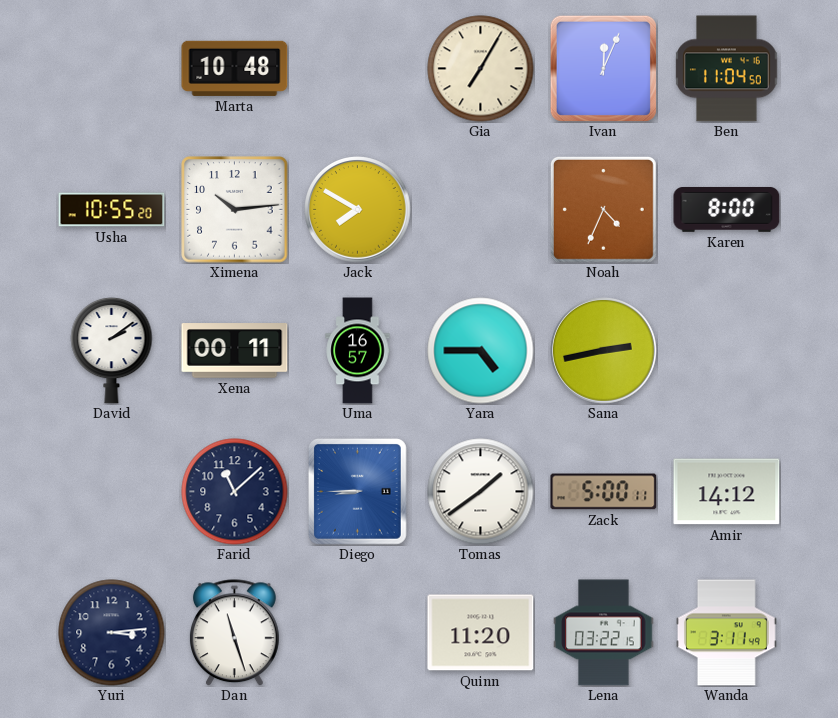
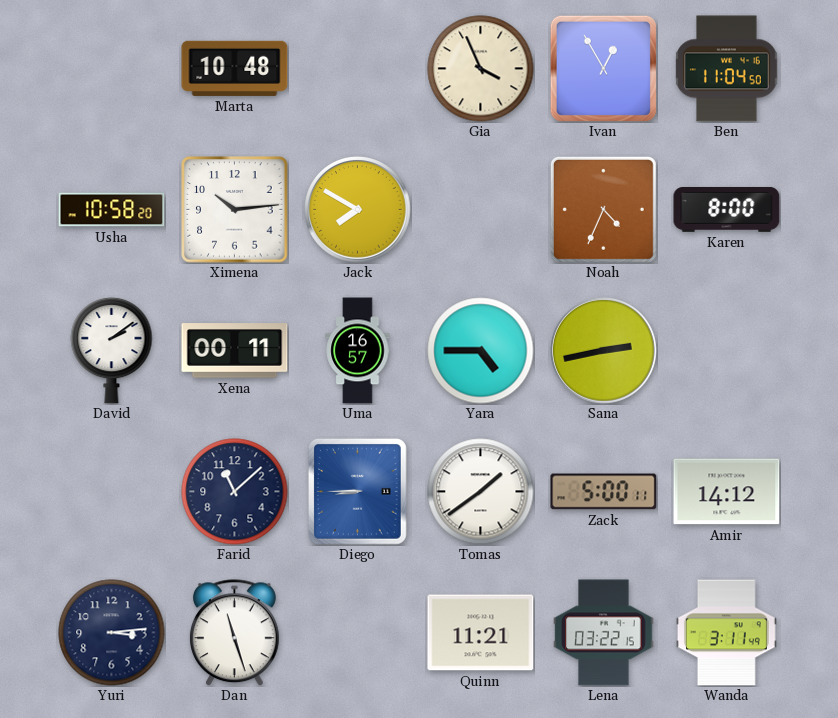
Gia: 7:05 -> 3:56 (481, 69)
Ivan: 12:04 -> 12:55 (603, 68)
Usha: 10:55 -> 10:58 (112, 210)
Quinn: 11:20 -> 11:21 (481, 633)
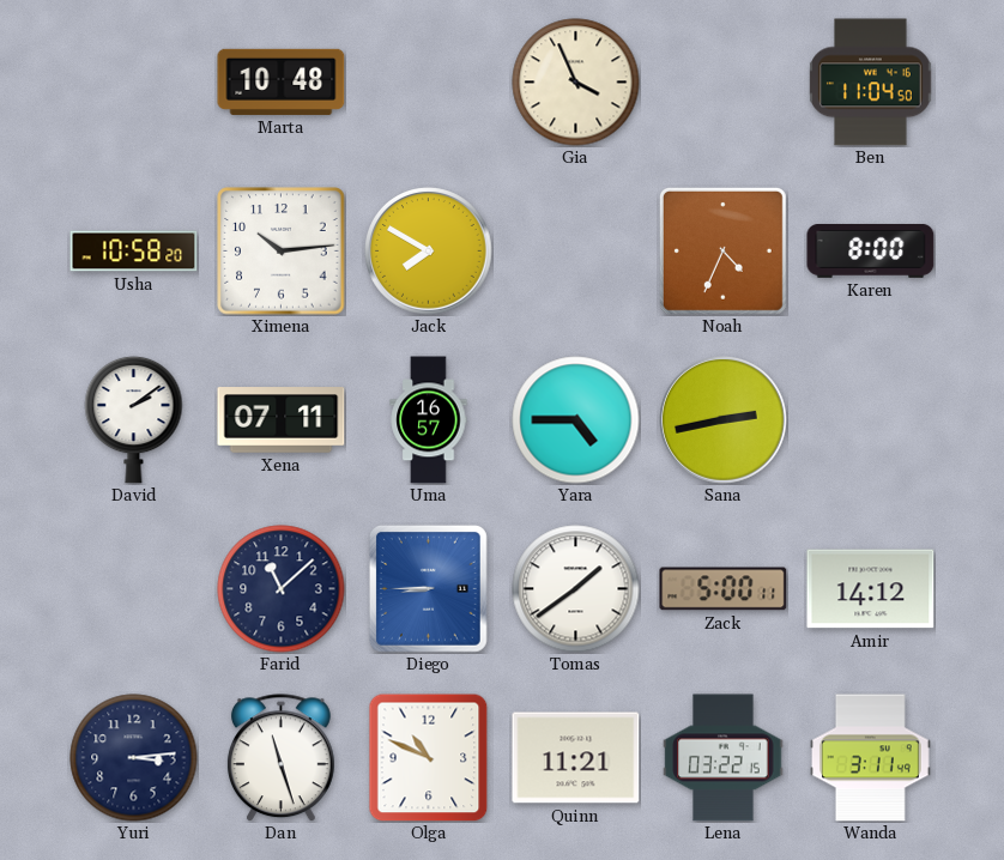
Ivan: 12:55 -> none (603, 68)
Xena: 00:11 -> 07:11 (282, 420)
Olga: none -> 10:49 (429, 757)
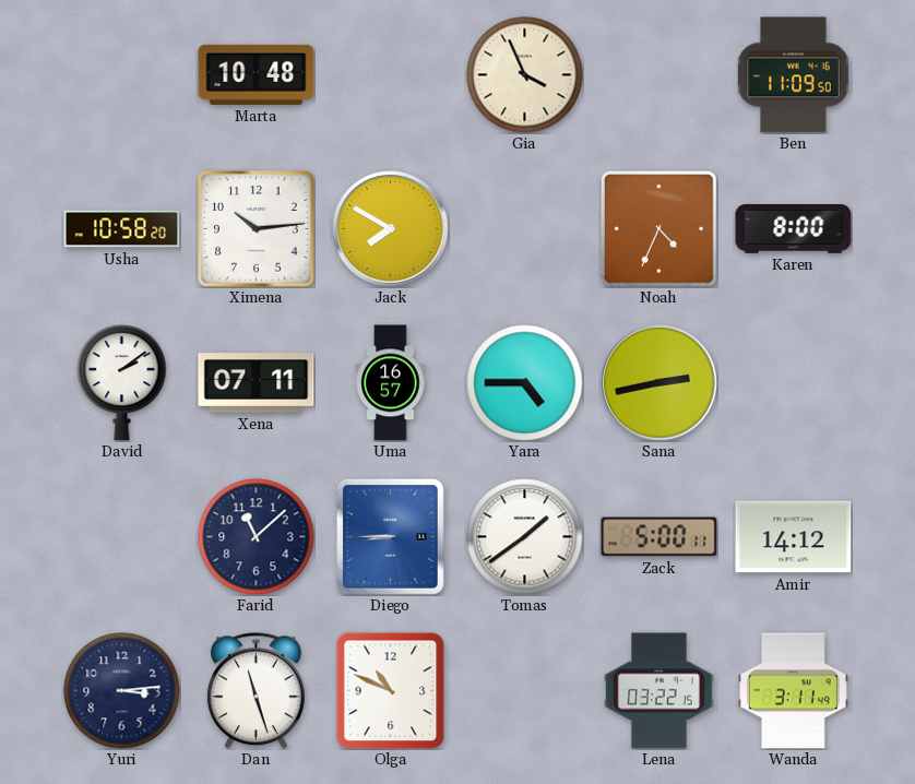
Ben: 11:04 -> 11:09 (794, 75)
Quinn: 11:21 -> none (576, 758)
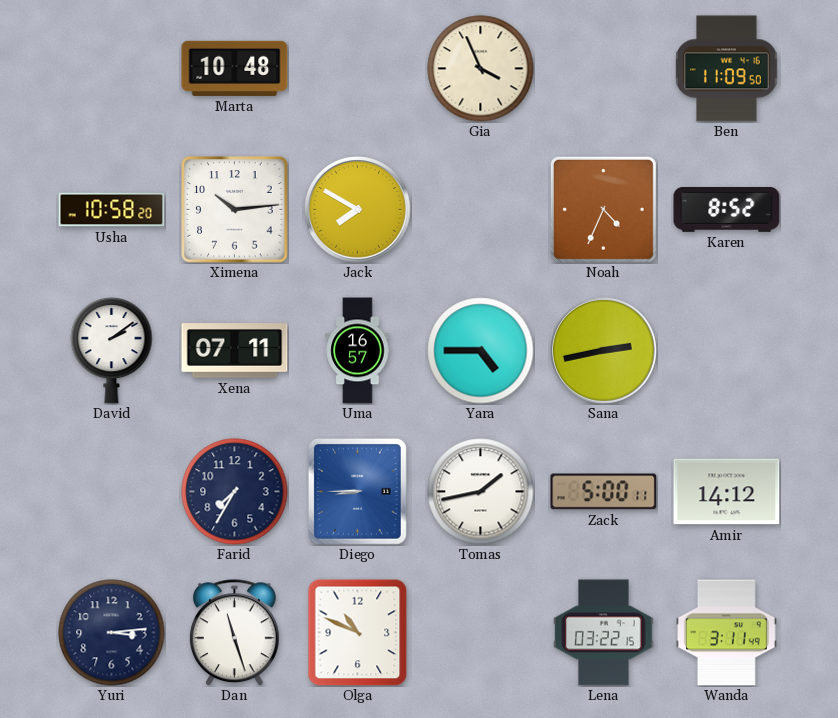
Karen: 8:00 -> 8:52 (727, 209)
Farid: 11:08 -> 7:35 (235, 492)
Tomas: 1:39 -> 1:43 (481, 492)
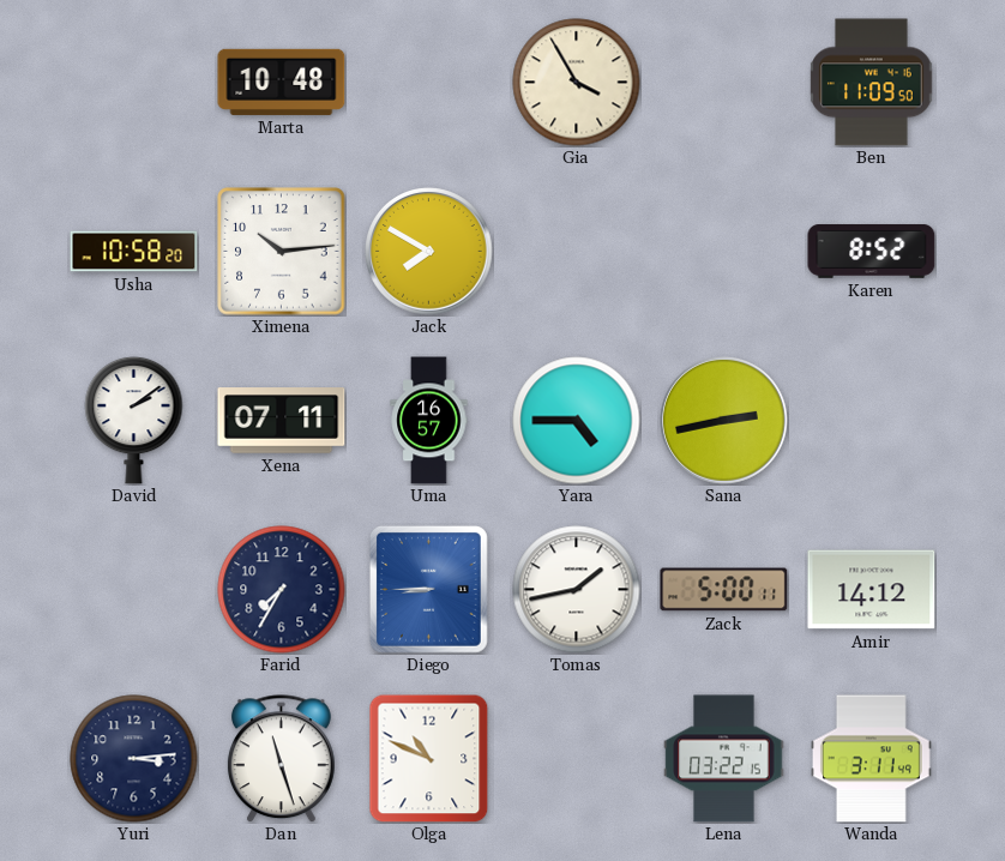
Gia: 3:56 -> 3:55 (577, 83)
Noah: 4:34 -> none (603, 209)
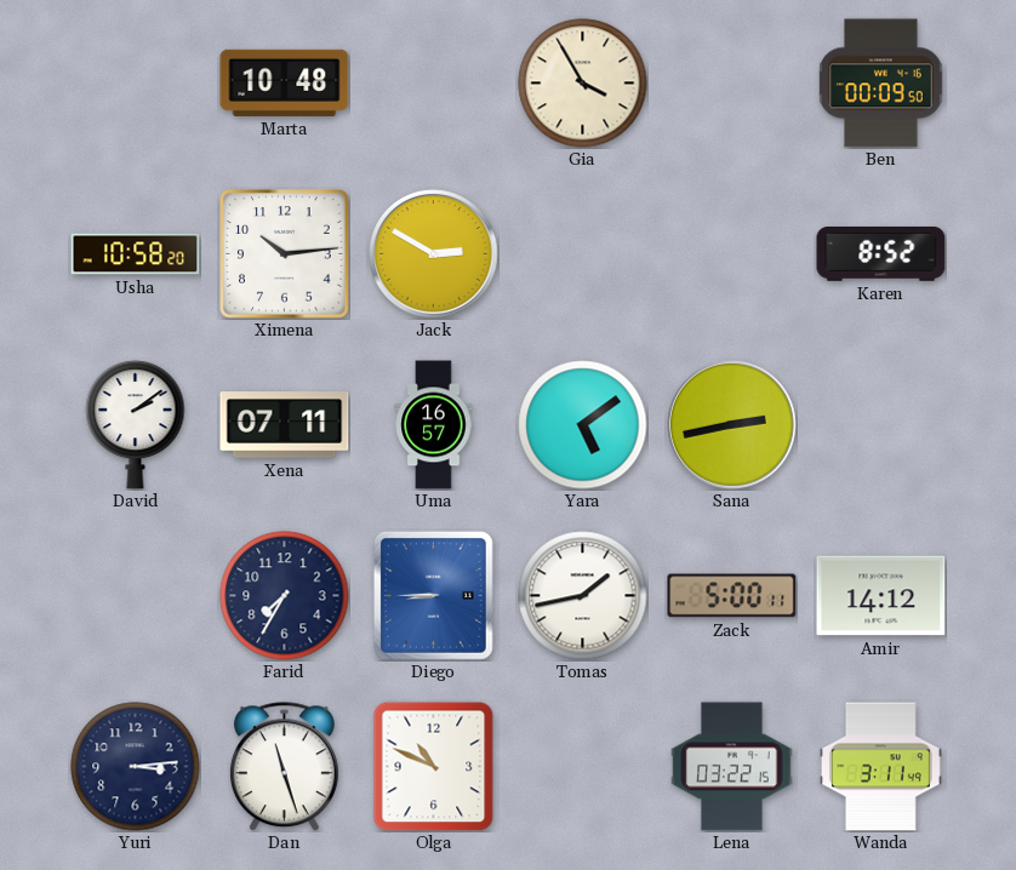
Ben: 11:09 -> 00:09 (881, 84)
Jack: 7:50 -> 2:50 (434, 254)
Yara: 4:45 -> 5:09 (583, 425)
